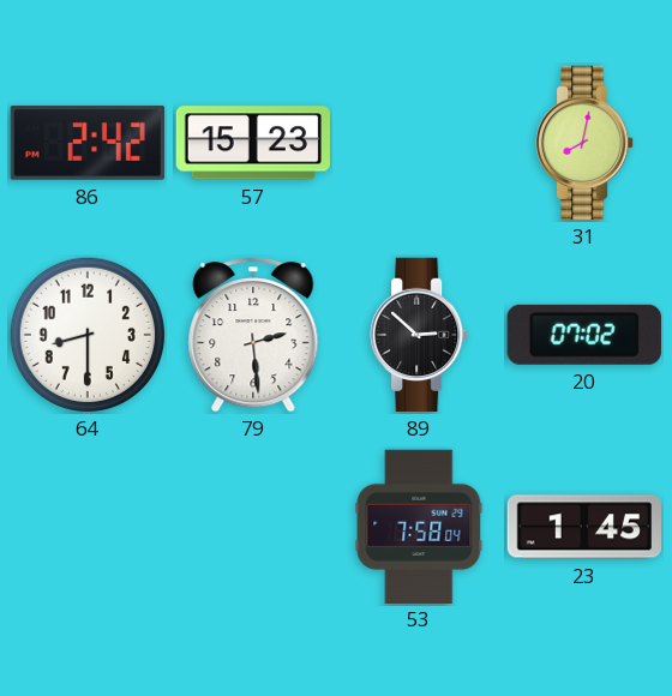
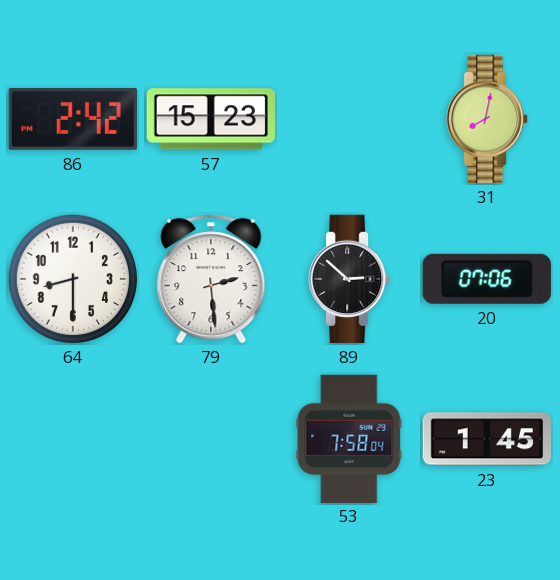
20: 07:02 -> 07:06 (487, 279)
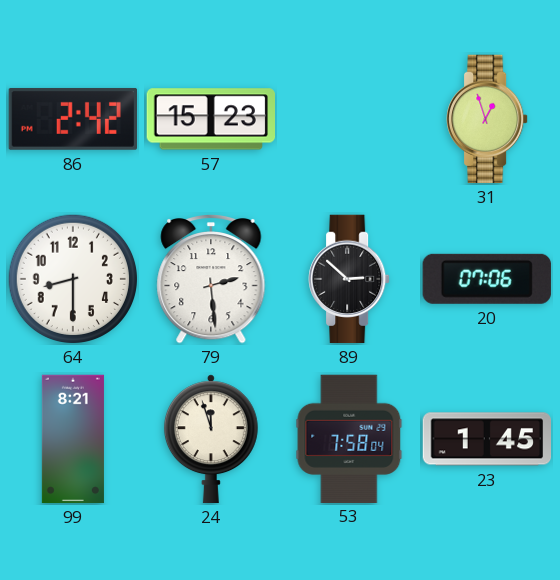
31: 8:02 -> 12:57 (487, 119)
99: none -> 8:21 (73, 439)
24: none -> 11:57 (211, 439)
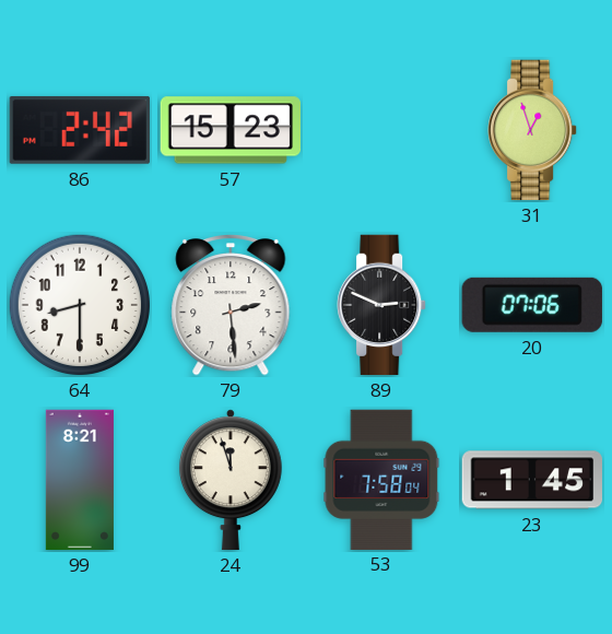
89: 2:52 -> 2:49 (381, 305)
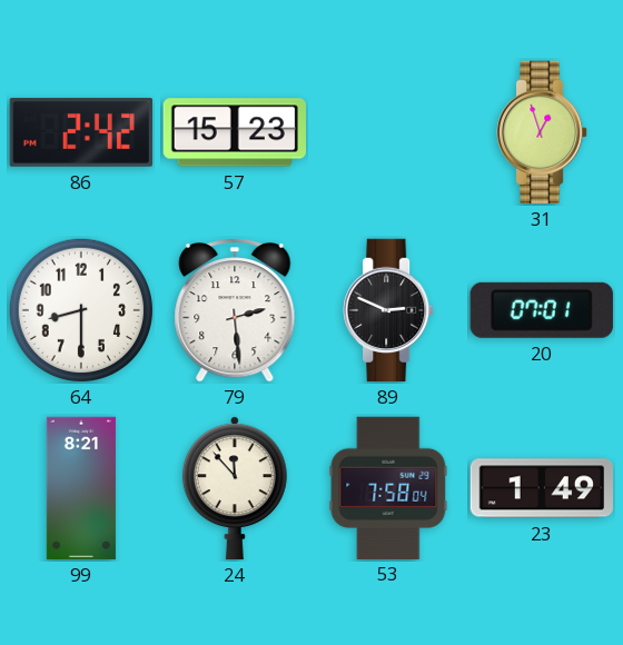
20: 07:06 -> 07:01 (542, 310)
24: 11:57 -> 11:53 (235, 488)
23: 1:45 -> 1:49 (541, 488)
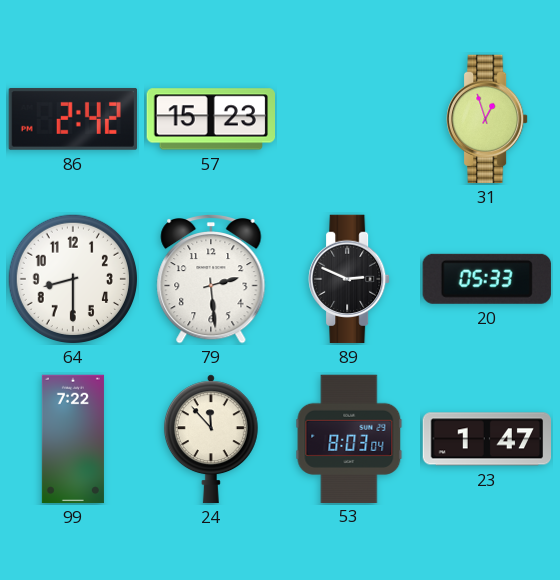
20: 07:01 -> 05:33 (487, 279)
99: 8:21 -> 7:22 (73, 439)
53: 7:58 -> 8:03 (349, 438)
23: 1:49 -> 1:47 (486, 439)
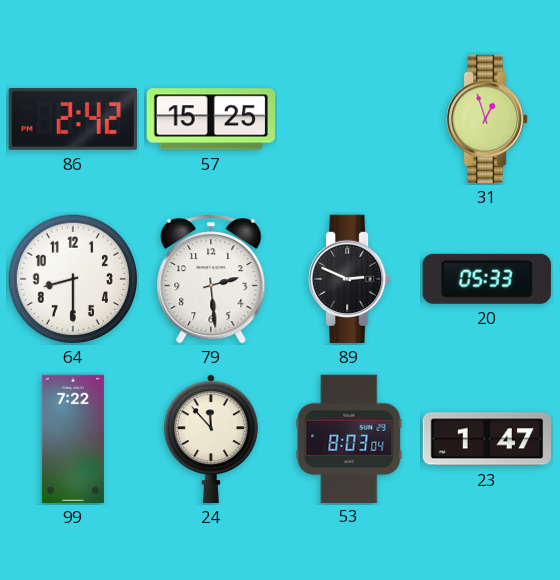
57: 15:23 -> 15:25 (210, 119)
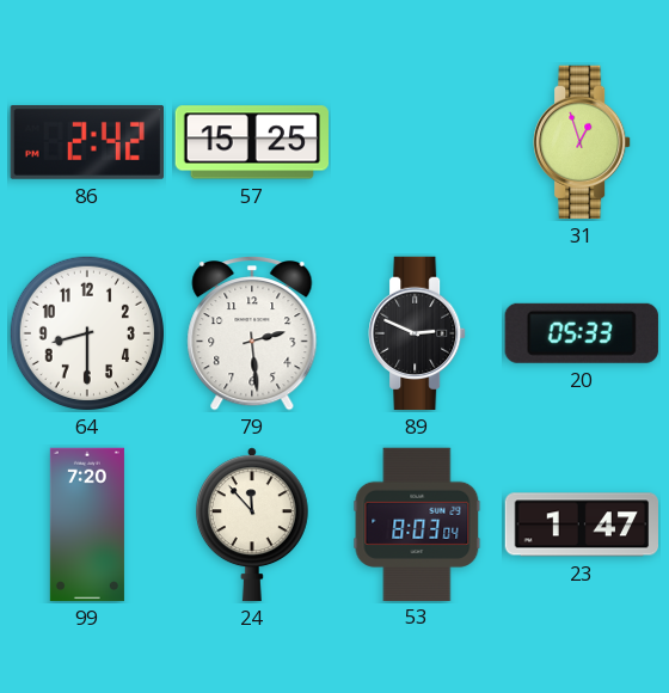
99: 7:22 -> 7:20 (87, 525)
